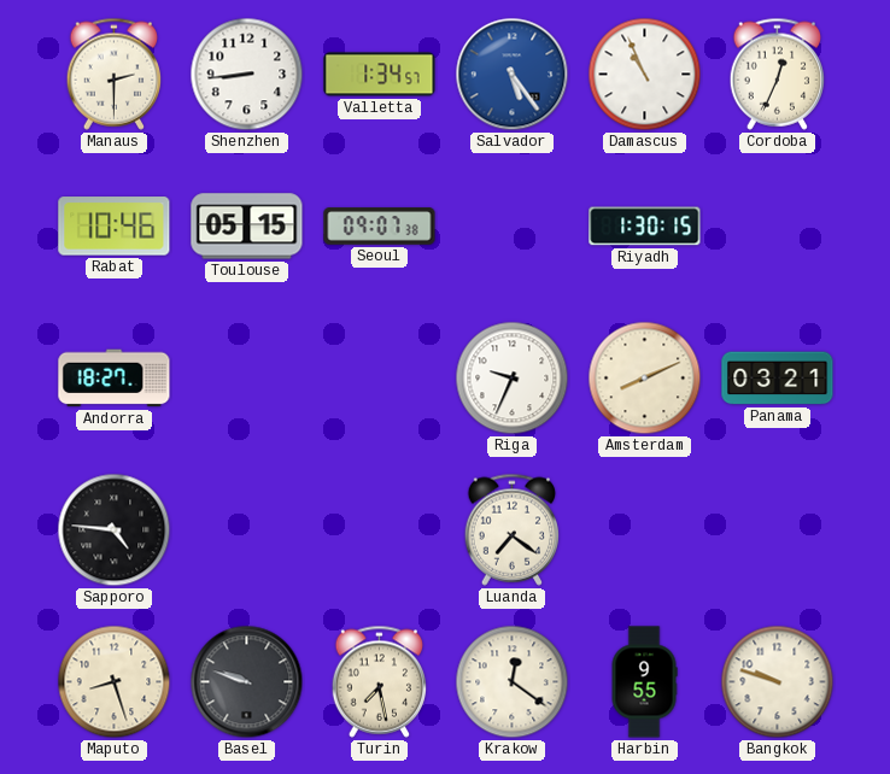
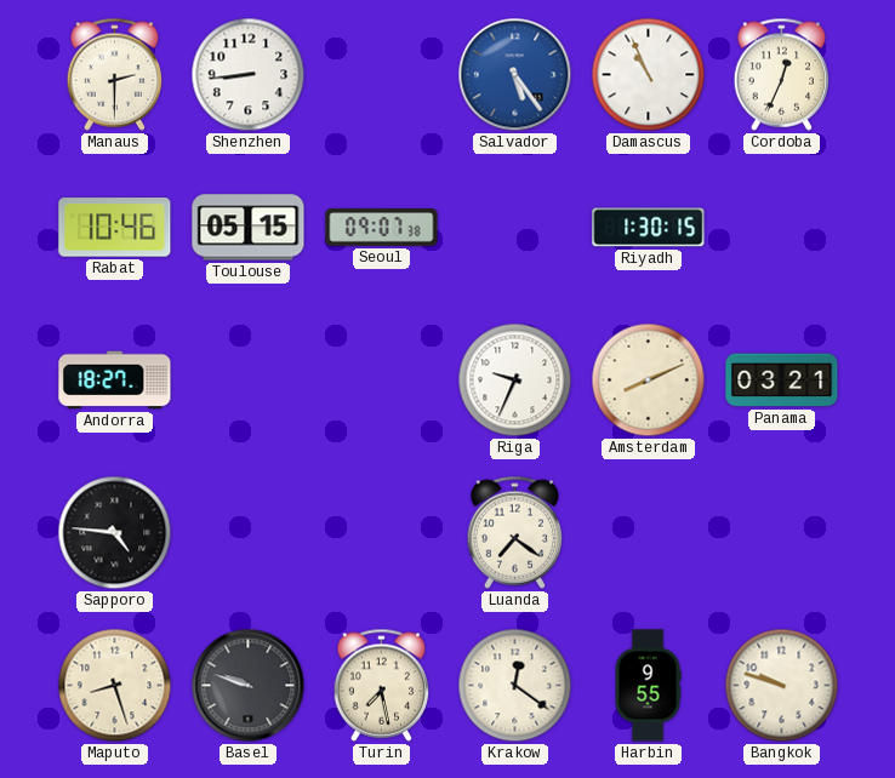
Valletta: 1:34 -> none (380, 75)
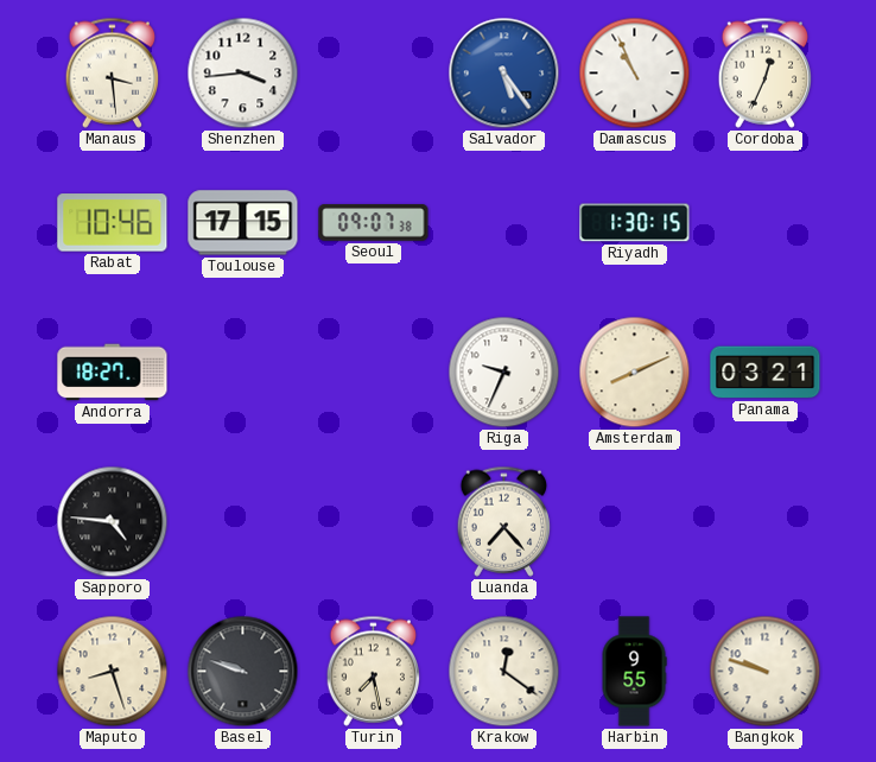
Manaus: 2:30 -> 3:29 (113, 72)
Shenzhen: 8:44 -> 3:44 (243, 74)
Toulouse: 05:15 -> 17:15 (243, 223)
Luanda: 7:21 -> 7:23 (504, 521)
